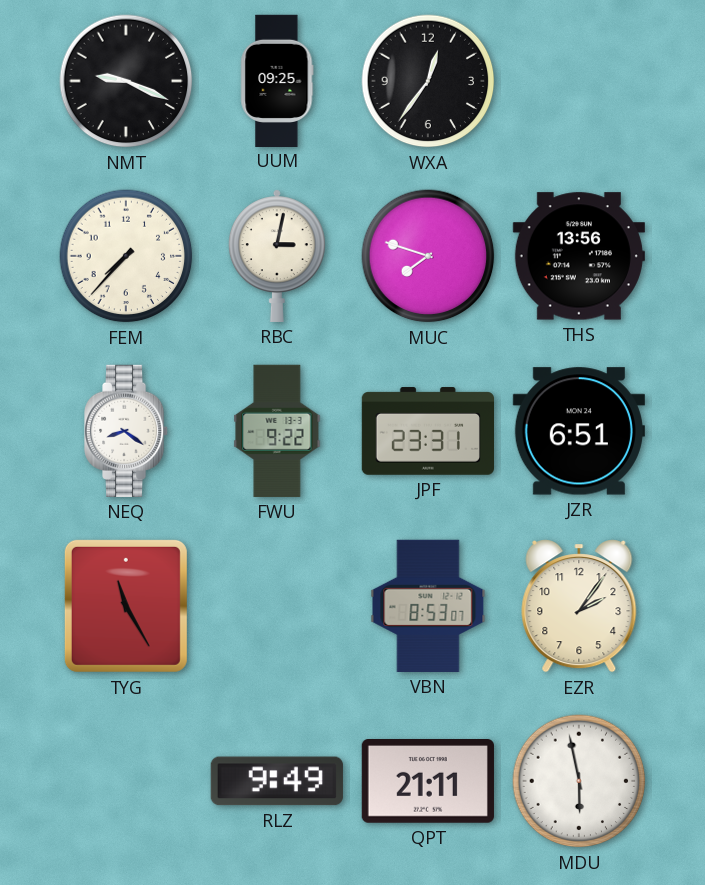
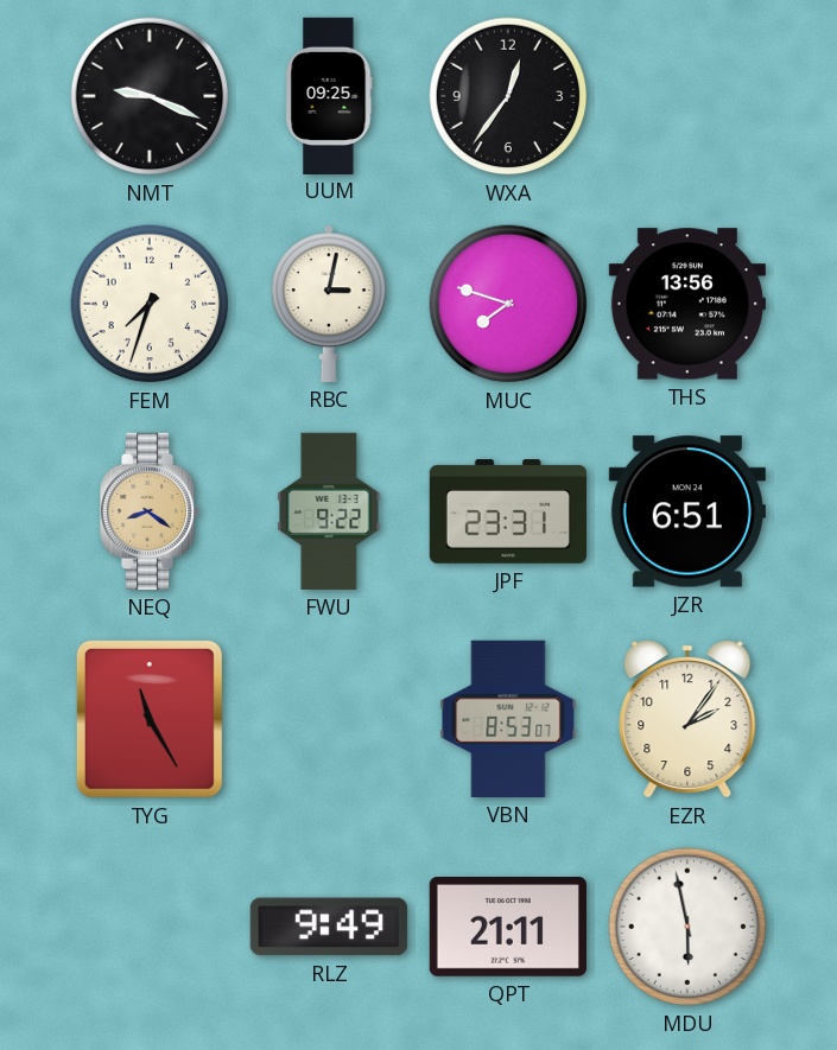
FEM: 7:37 -> 7:33 (150, 304)
NEQ dial: white -> champagne (151, 511)
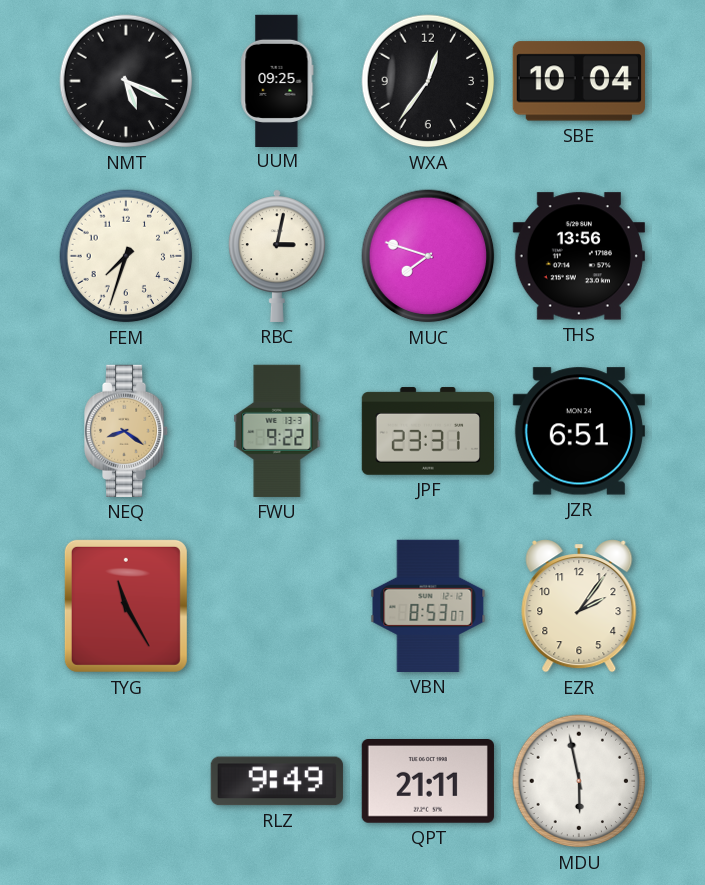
NMT: 9:19 -> 5:19 (126, 81)
SBE: none -> 10:04 (579, 81)
